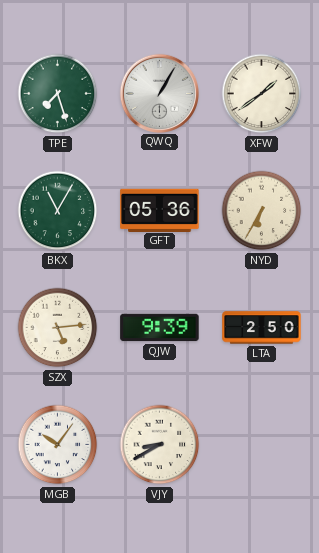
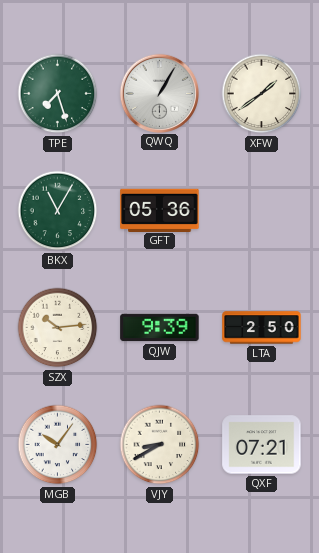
NYD: 6:35 -> none (262, 211)
SZX: 5:14 -> 10:14 (58, 328)
QXF: none -> 07:21 (262, 445)
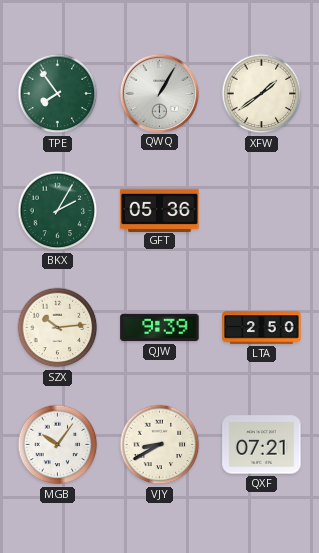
TPE: 7:27 -> 7:54 (58, 94)
BKX: 11:05 -> 2:05 (58, 211)
